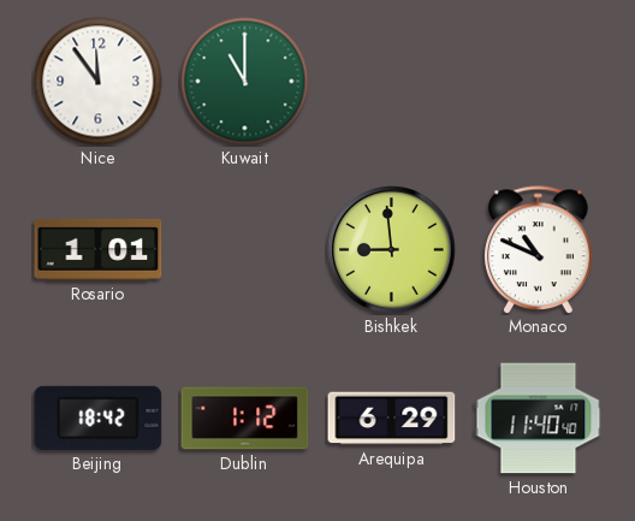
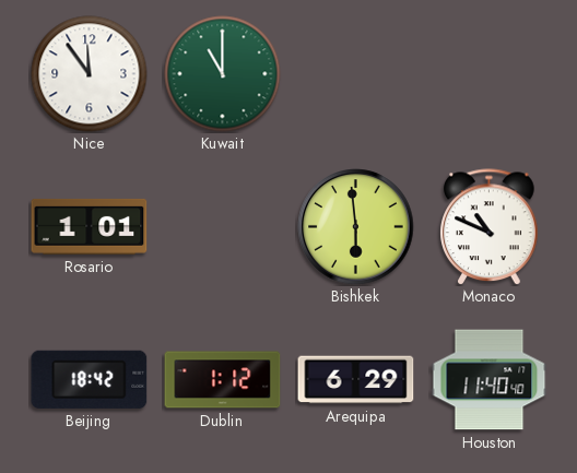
Bishkek: 8:59 -> 5:59 (356, 227)
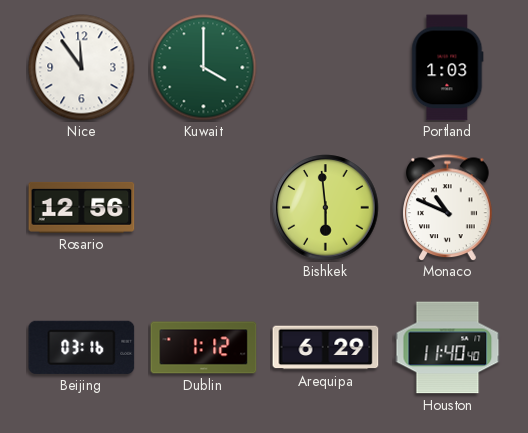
Kuwait: 11:00 -> 4:00 (204, 68)
Portland: none -> 1:03 (448, 68)
Rosario: 1:01 -> 12:56 (82, 207)
Beijing: 18:42 -> 03:16 (82, 347)
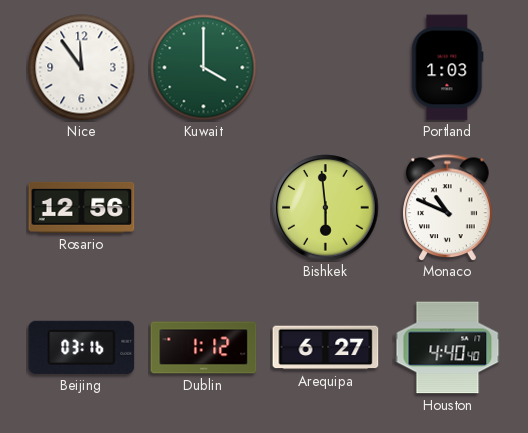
Arequipa: 6:29 -> 6:27 (326, 348)
Houston: 11:40 -> 4:40 (448, 348)
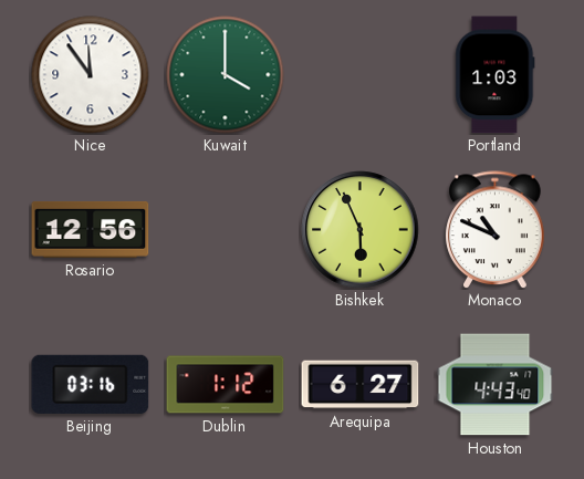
Bishkek: 5:59 -> 5:56 (361, 230)
Houston: 4:40 -> 4:43 (496, 385)
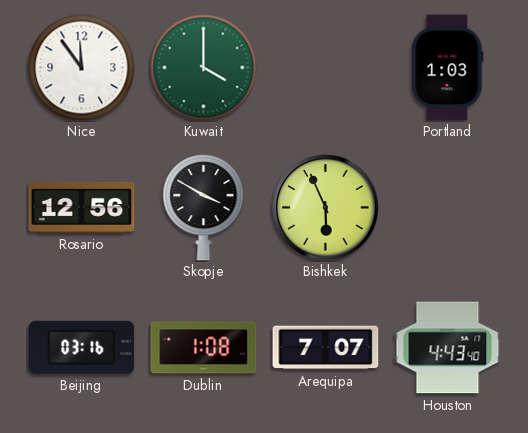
Skopje: none -> 3:50 (204, 208)
Monaco: 10:49 -> none (496, 230)
Dublin: 1:12 -> 1:08 (204, 348)
Arequipa: 6:27 -> 7:07 (326, 348)
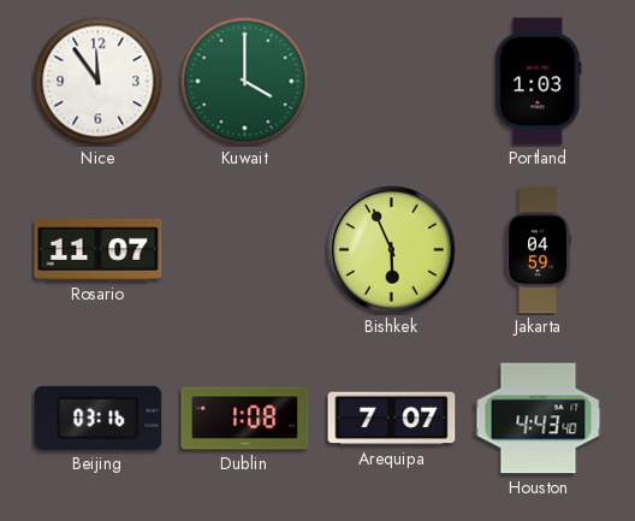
Rosario: 12:56 -> 11:07 (99, 249)
Skopje: 3:50 -> none (204, 208)
Jakarta: none -> 04:59 (539, 250)
